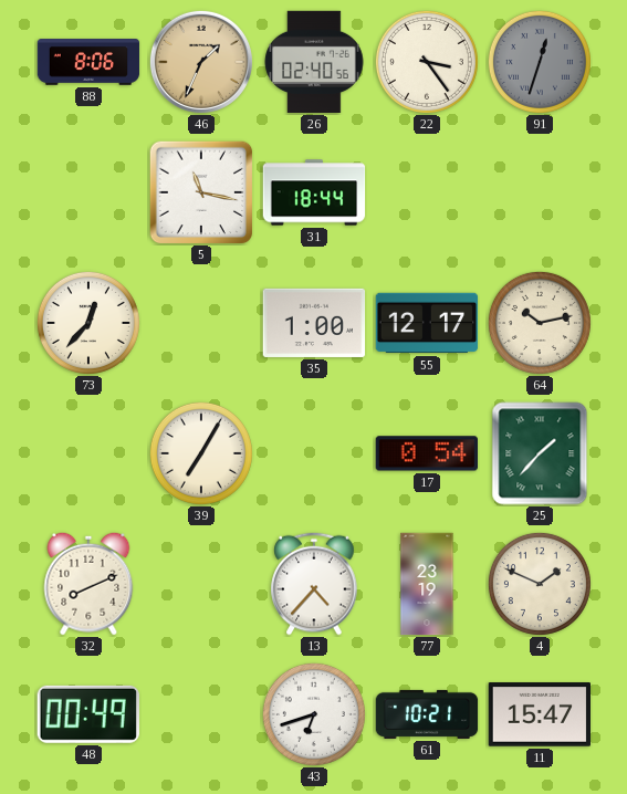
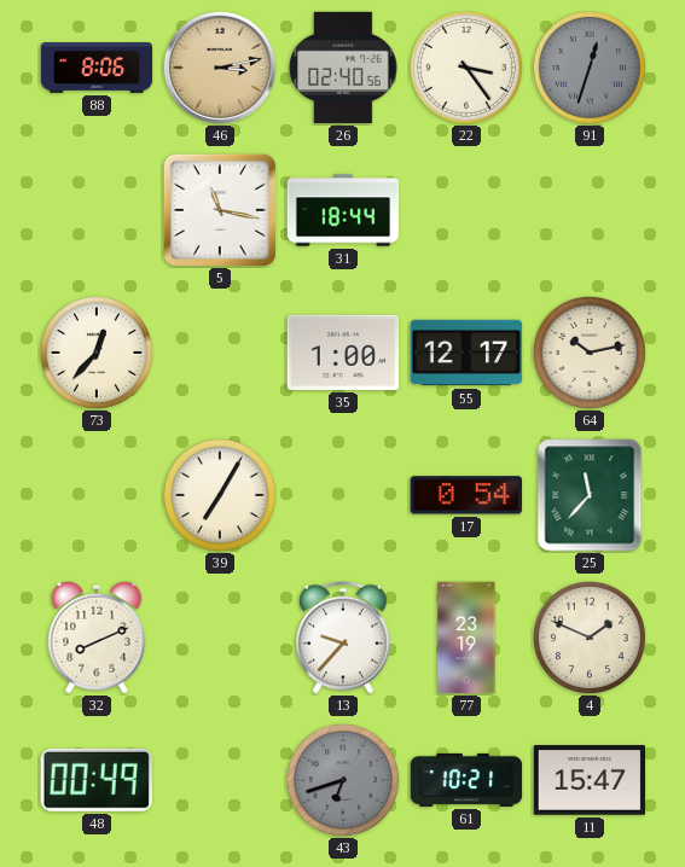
46: 1:34 -> 3:13 (220, 68)
25: 1:37 -> 11:37 (590, 495)
13: 4:37 -> 9:37 (343, 638)
43 dial: white -> grey (343, 780)
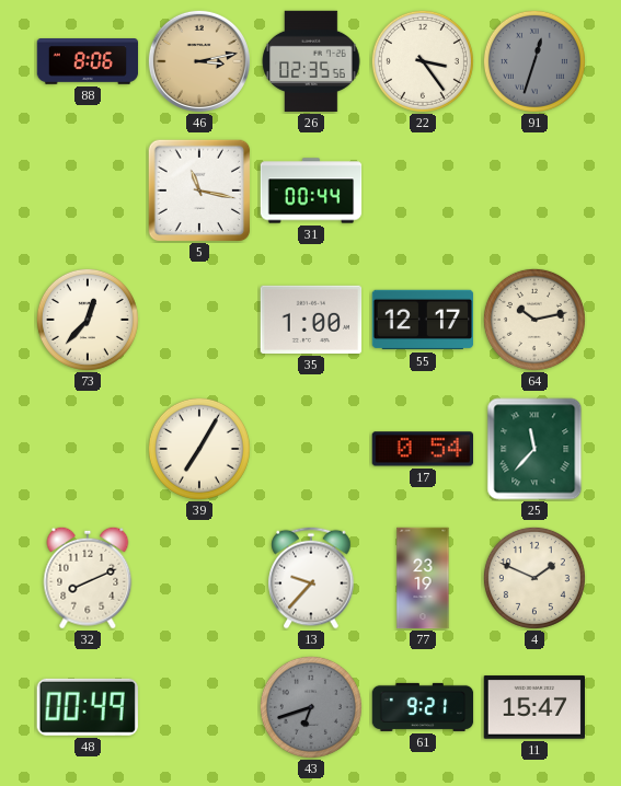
26: 02:40 -> 02:35 (311, 61)
31: 18:44 -> 00:44 (311, 190)
61: 10:21 -> 9:21 (423, 707)
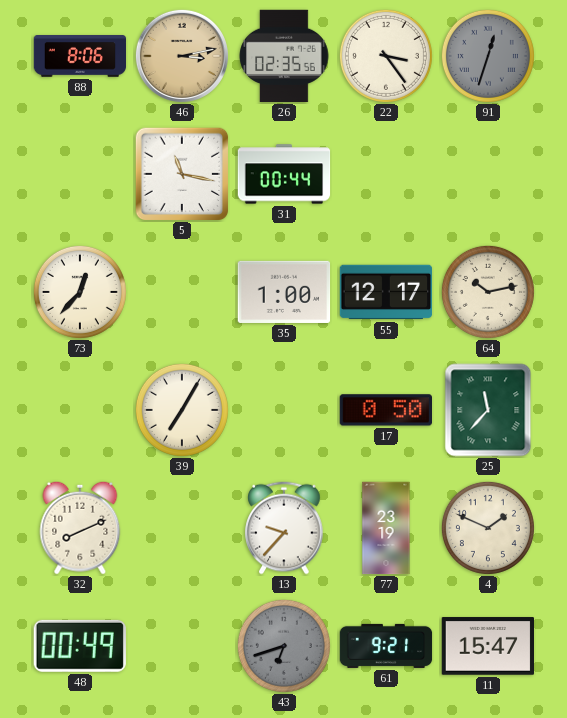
17: 0:54 -> 0:50 (385, 410)
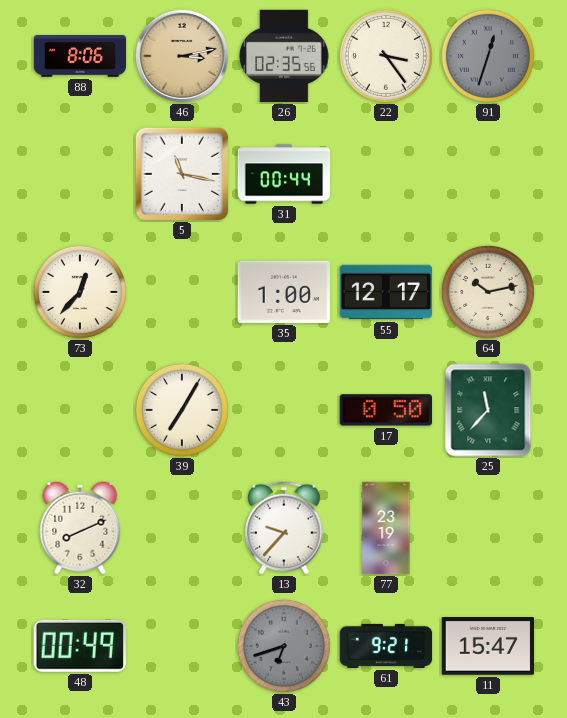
4: 1:49 -> none (488, 528)
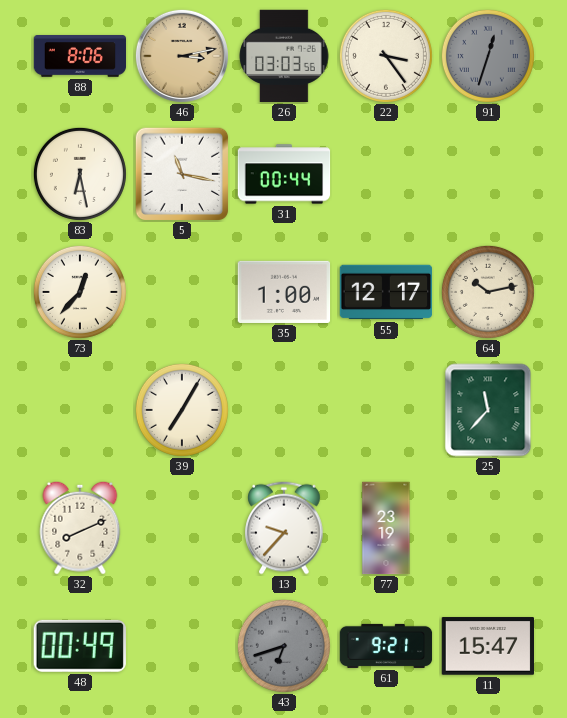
26: 02:35 -> 03:03 (284, 56)
83: none -> 6:28 (80, 174)
17: 0:50 -> none (385, 410)
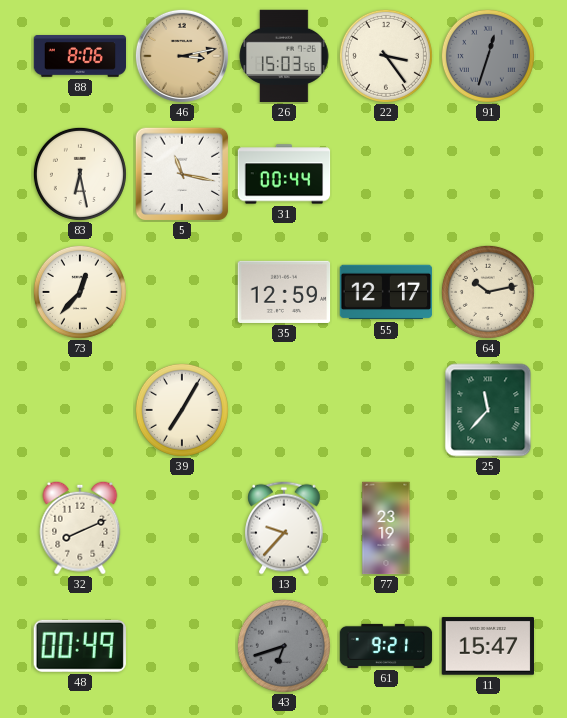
26: 03:03 -> 15:03 (284, 56)
35: 1:00 -> 12:59 (284, 292)
